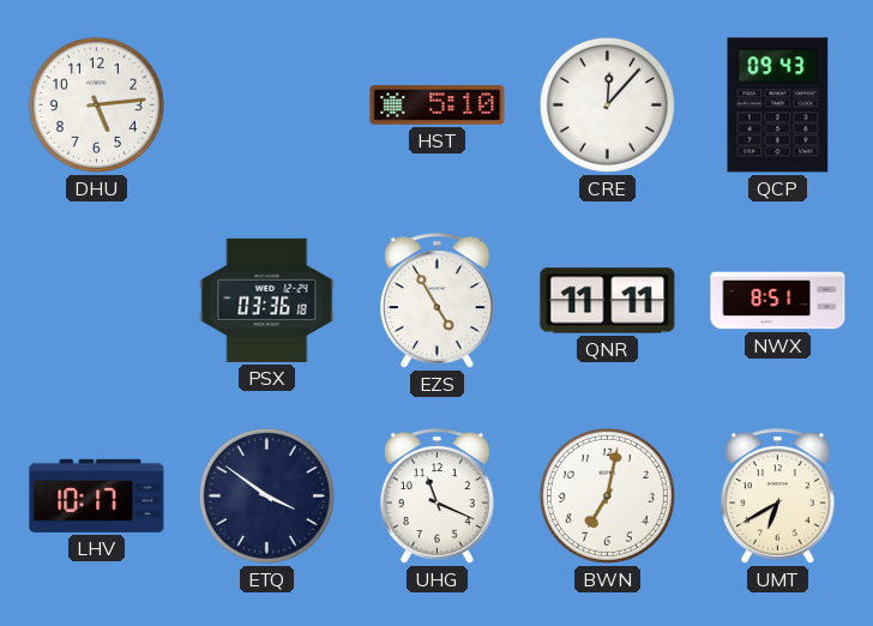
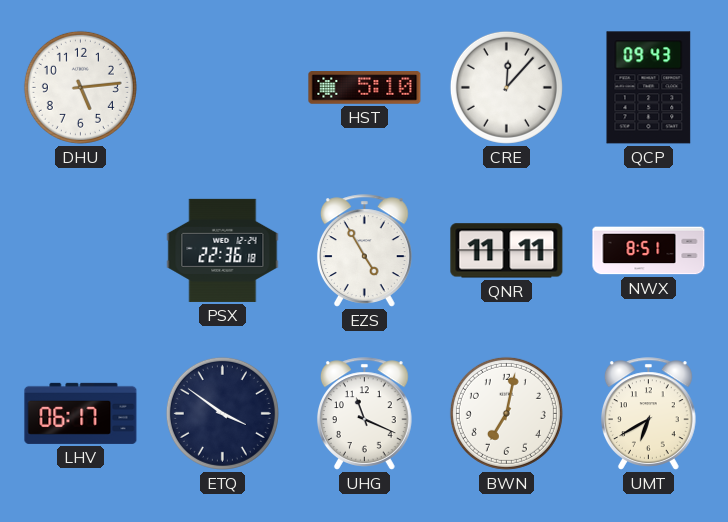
PSX: 03:36 -> 22:36 (223, 250)
LHV: 10:17 -> 06:17 (81, 413)
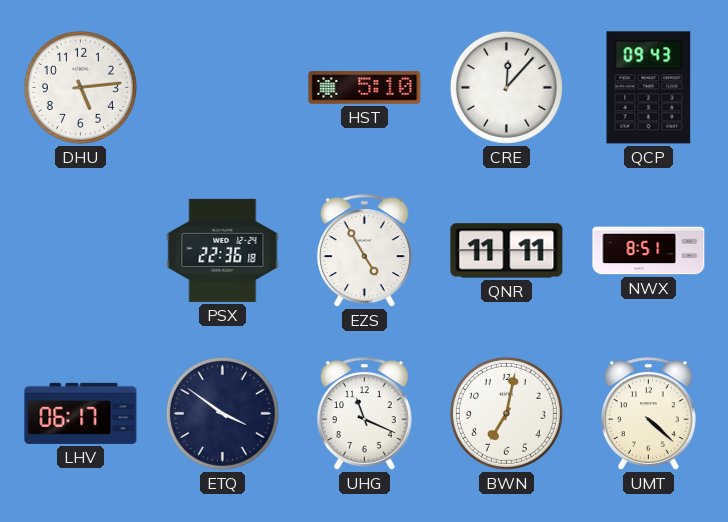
UMT: 6:40 -> 4:22 (648, 414)
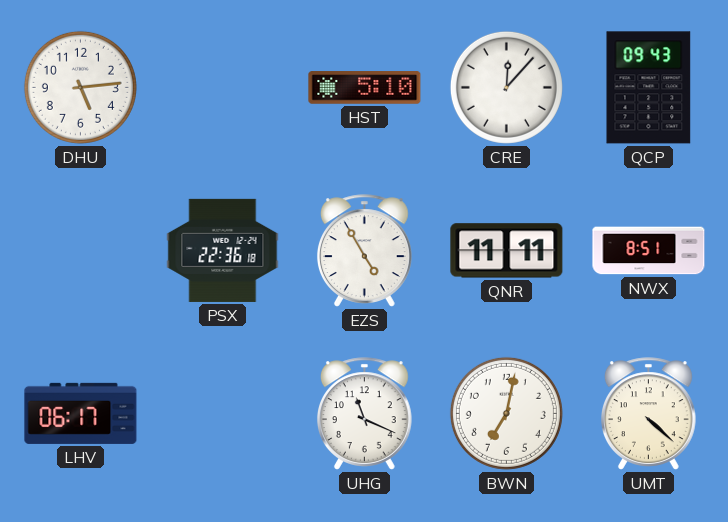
ETQ: 3:51 -> none (222, 413)
